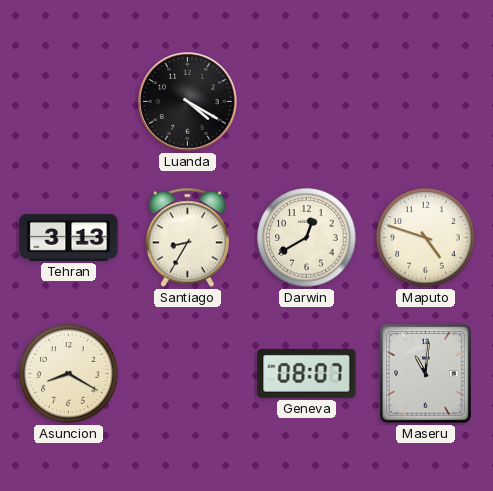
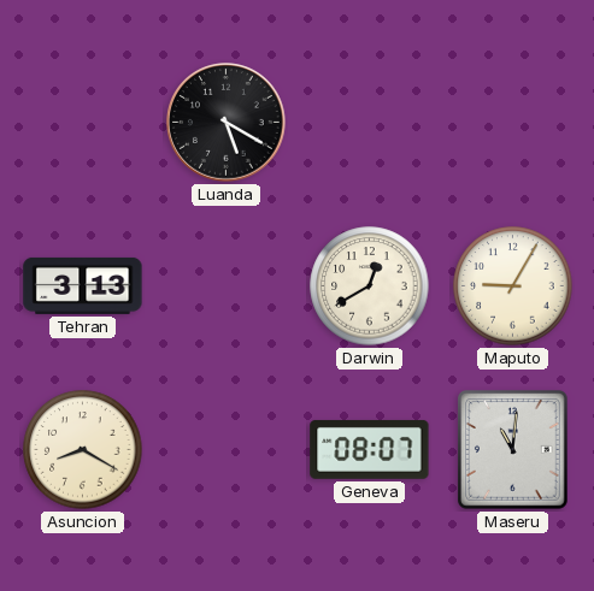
Luanda: 4:20 -> 5:20 (227, 123)
Santiago: 8:35 -> none (187, 238)
Maputo: 4:48 -> 9:05 (513, 286)
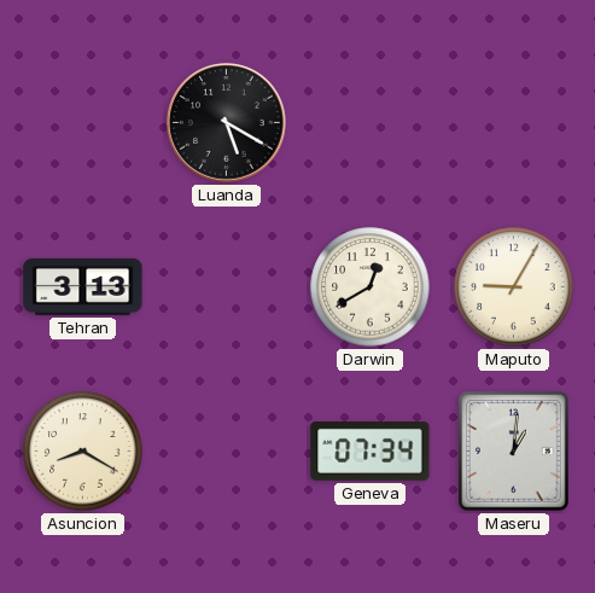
Geneva: 08:07 -> 07:34 (371, 450)
Maseru: 11:01 -> 1:01 (514, 452)
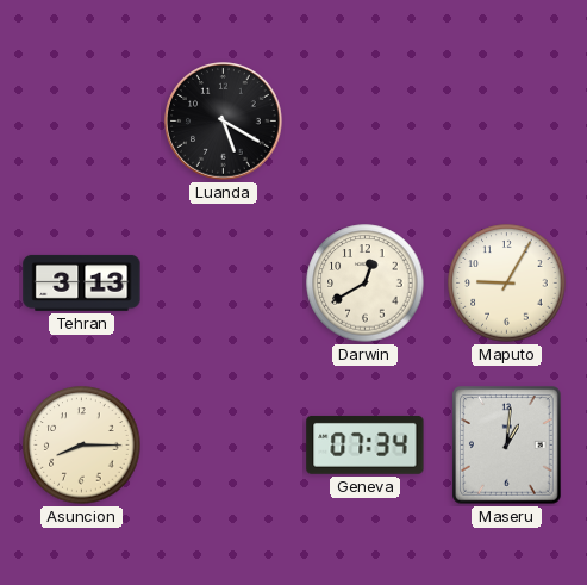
Asuncion: 8:20 -> 8:15 (82, 446)
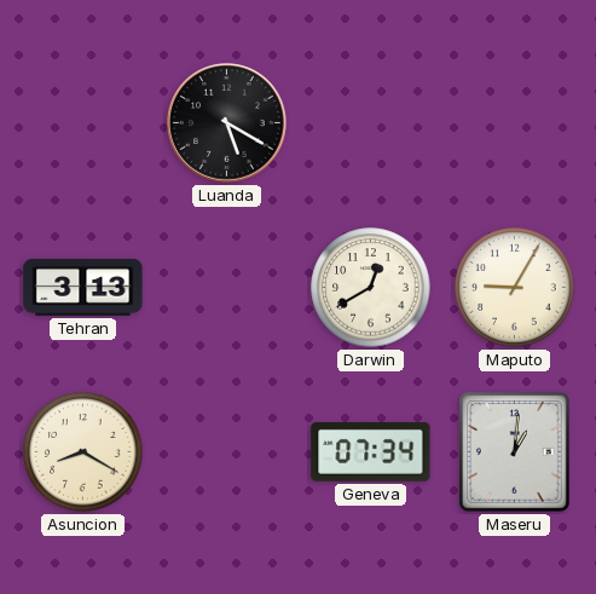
Asuncion: 8:15 -> 8:20 (83, 452)
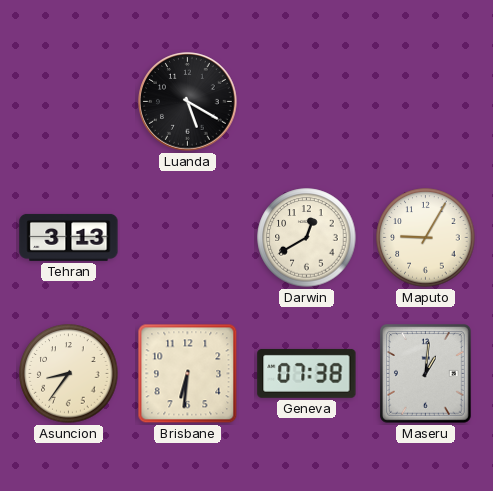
Asuncion: 8:20 -> 8:36 (69, 374)
Brisbane: none -> 6:31 (188, 374)
Geneva: 07:34 -> 07:38 (307, 373)
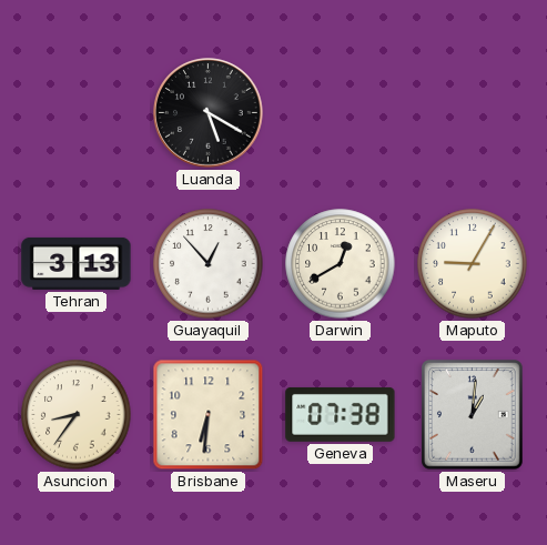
Guayaquil: none -> 12:53 (209, 264)
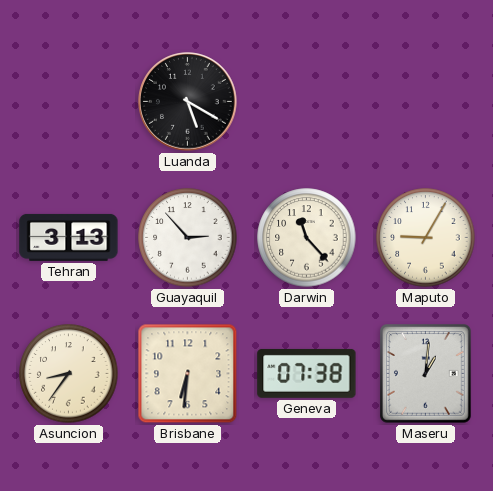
Guayaquil: 12:53 -> 2:53 (188, 238)
Darwin: 12:40 -> 11:23 (307, 238)
